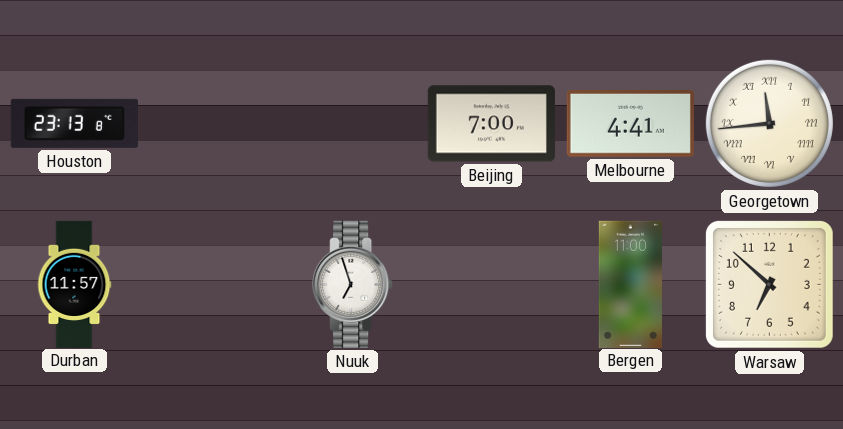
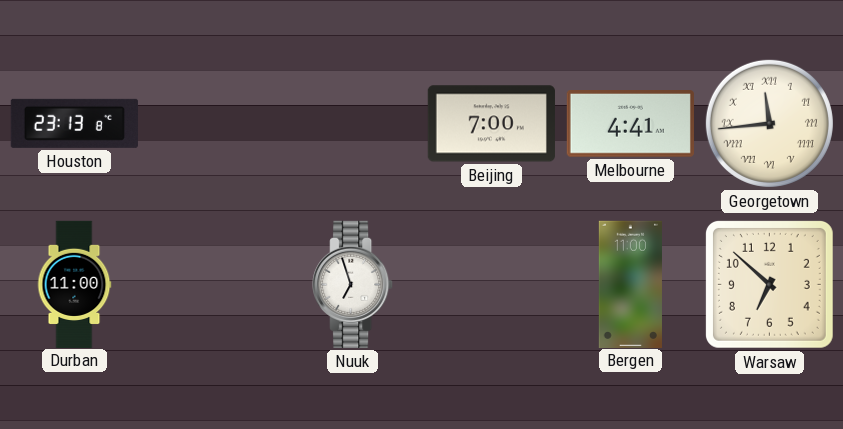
Durban: 11:57 -> 11:00 (74, 284)
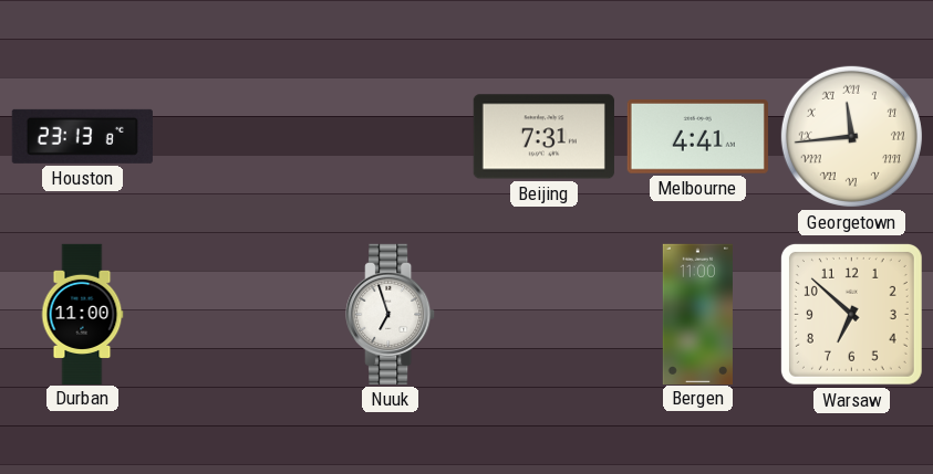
Beijing: 7:00 -> 7:31 (543, 137)
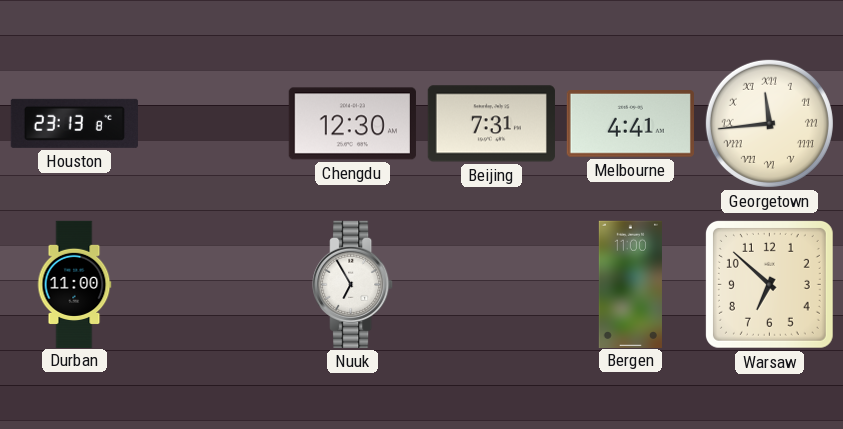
Chengdu: none -> 12:30 (352, 124)
Nuuk: 6:57 -> 6:55 (353, 284)
